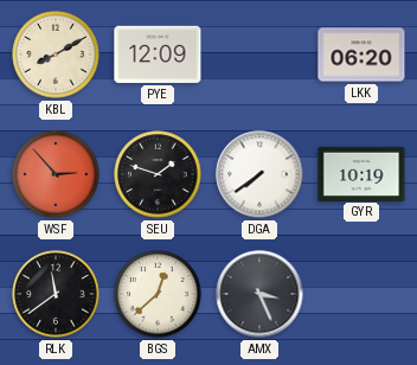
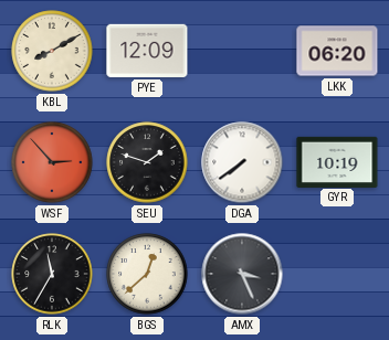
RLK: 11:39 -> 11:35 (52, 274)
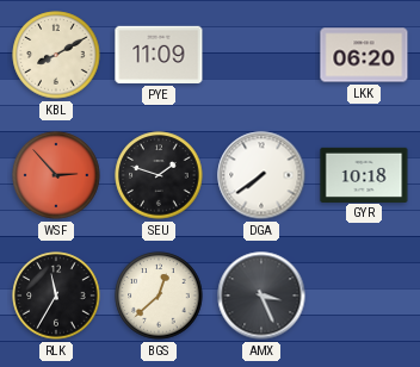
PYE: 12:09 -> 11:09 (159, 55)
GYR: 10:19 -> 10:18 (364, 174)
